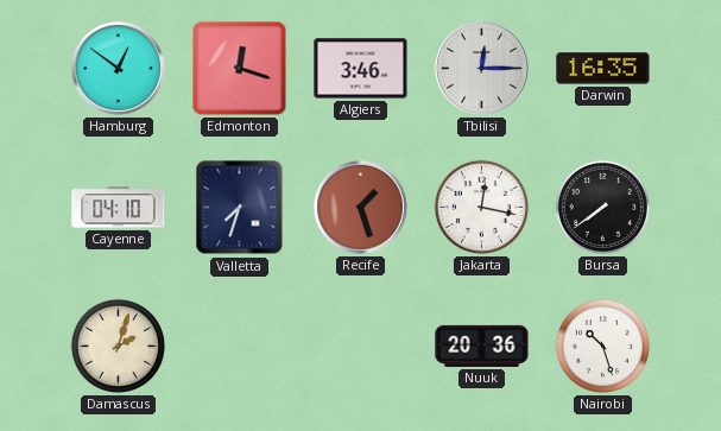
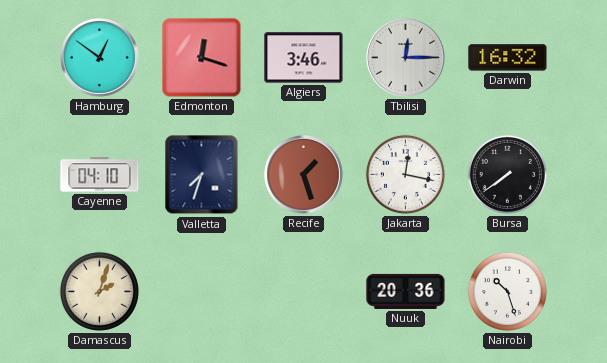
Darwin: 16:35 -> 16:32 (508, 58)
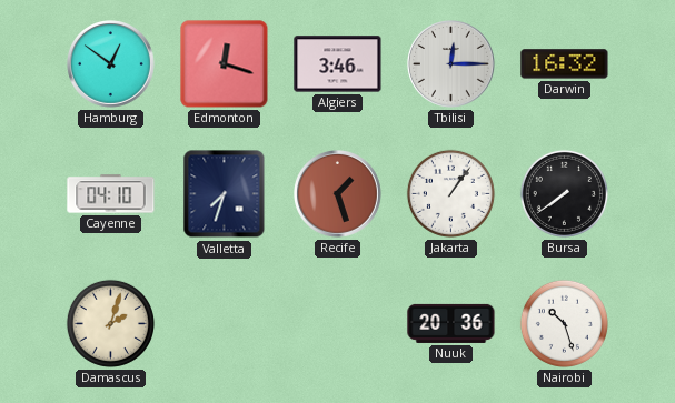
Jakarta: 12:17 -> 1:06 (450, 193)
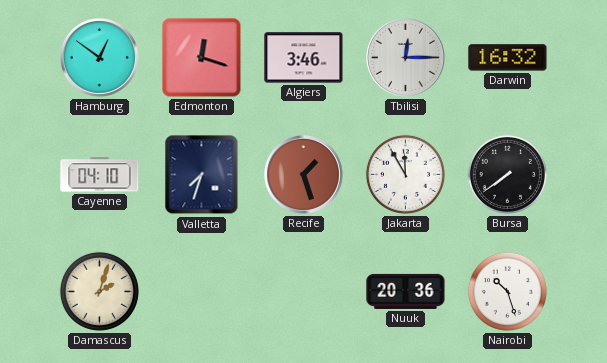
Jakarta: 1:06 -> 11:55 (405, 174)
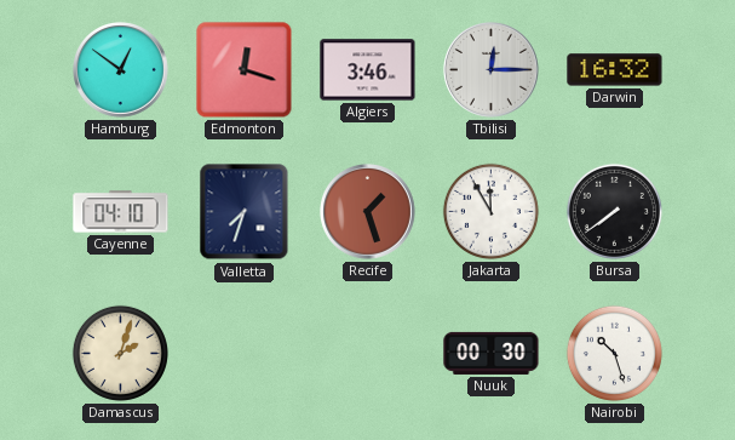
Nuuk: 20:36 -> 00:30 (492, 353)
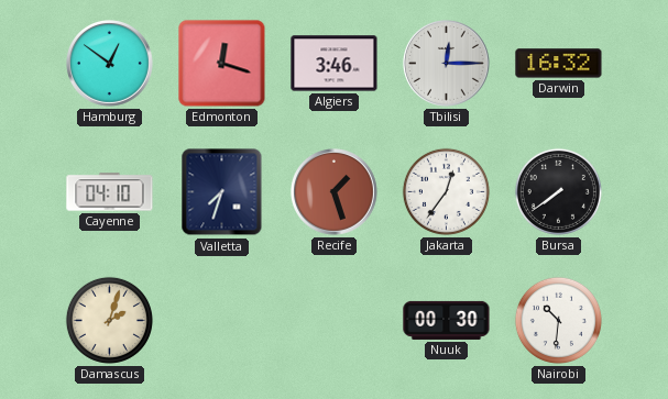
Jakarta: 11:55 -> 12:36 (446, 191)
Nairobi: 10:27 -> 10:31 (558, 320)
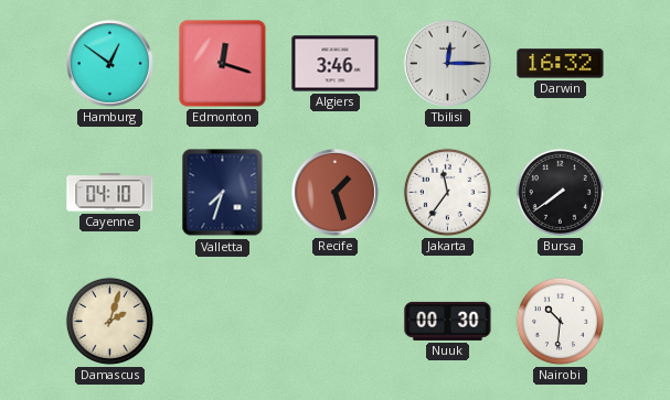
Jakarta: 12:36 -> 11:36 (447, 192)
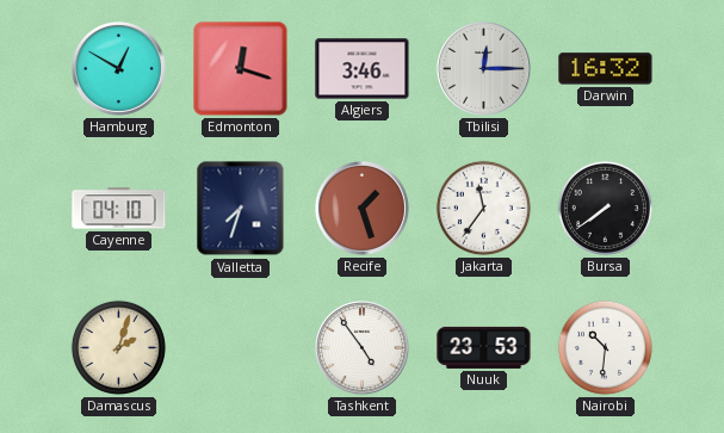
Hamburg: 12:51 -> 12:50 (119, 69)
Tashkent: none -> 4:54 (363, 348)
Nuuk: 00:30 -> 23:53 (484, 347)
